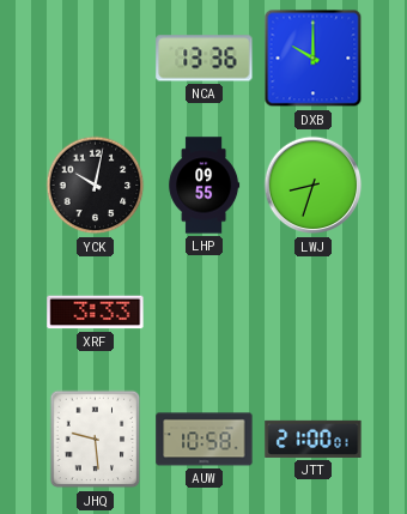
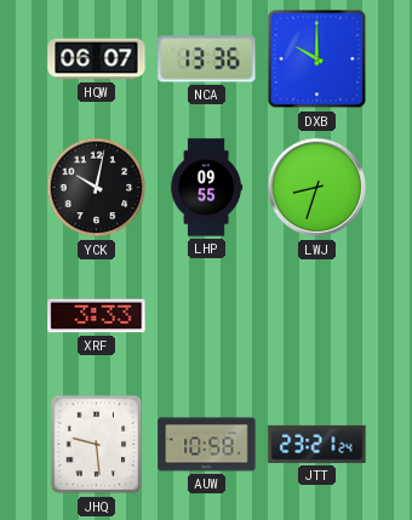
HQW: none -> 06:07 (97, 59)
JTT: 21:00 -> 23:21 (317, 444)
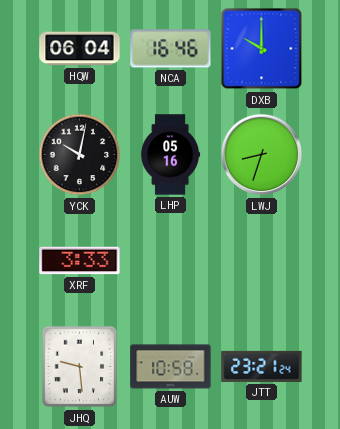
HQW: 06:07 -> 06:04 (80, 49)
NCA: 13:36 -> 16:46 (171, 49)
LHP: 09:55 -> 05:16 (171, 155)
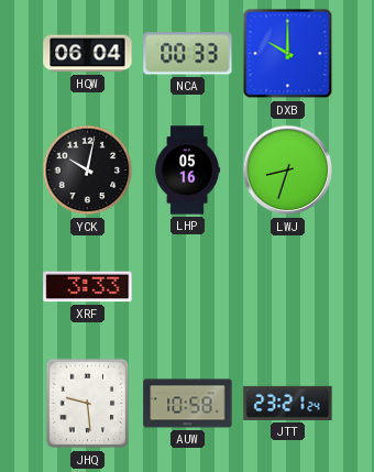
NCA: 16:46 -> 00:33 (188, 54)
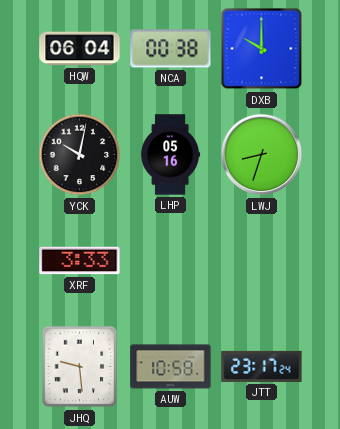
NCA: 00:33 -> 00:38 (171, 49)
JTT: 23:21 -> 23:17 (262, 366)
